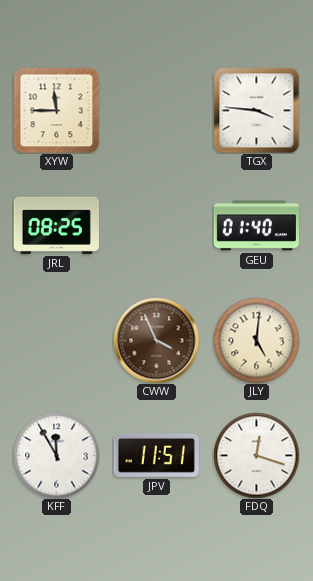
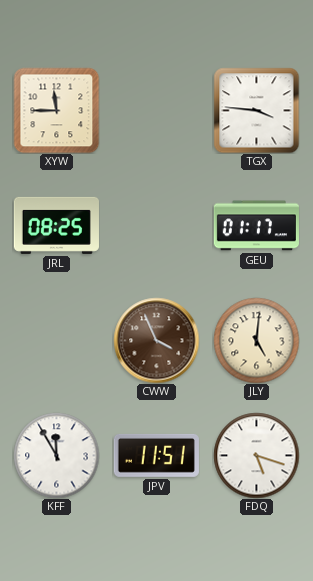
GEU: 01:40 -> 01:17 (256, 226)
FDQ: 12:18 -> 5:18 (256, 455)
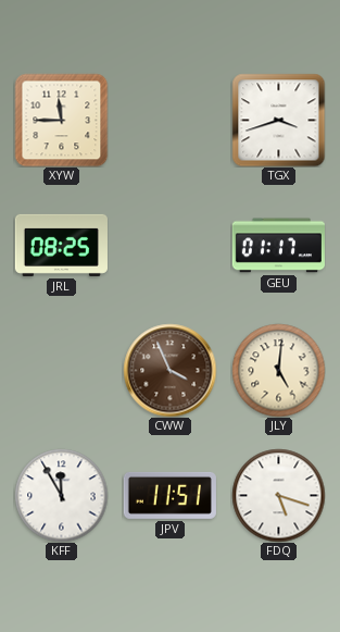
TGX: 3:46 -> 3:42 (278, 120)
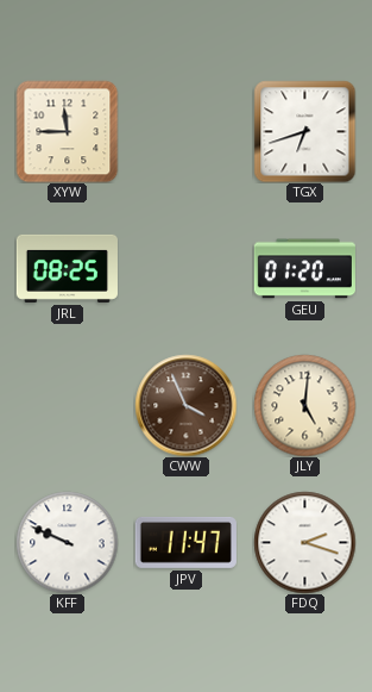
TGX: 3:42 -> 6:42 (304, 131)
GEU: 01:17 -> 01:20 (304, 269)
KFF: 11:55 -> 9:49 (67, 542)
JPV: 11:51 -> 11:47 (185, 542)
FDQ: 5:18 -> 2:18 (304, 542)
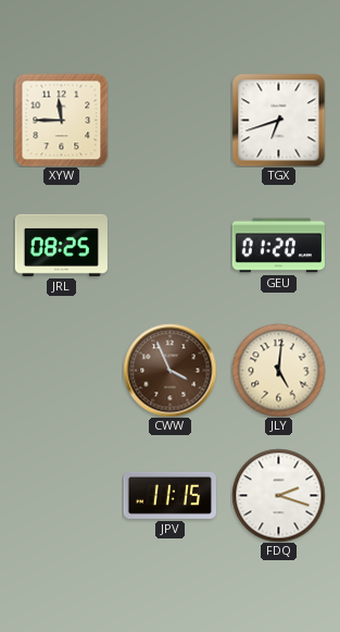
KFF: 9:49 -> none (67, 542)
JPV: 11:47 -> 11:15 (169, 495)
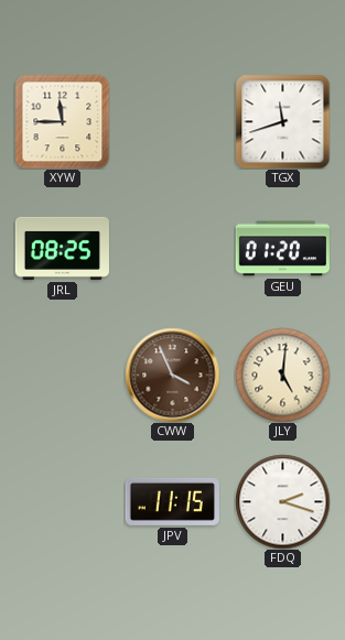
TGX: 6:42 -> 11:42 (282, 121)
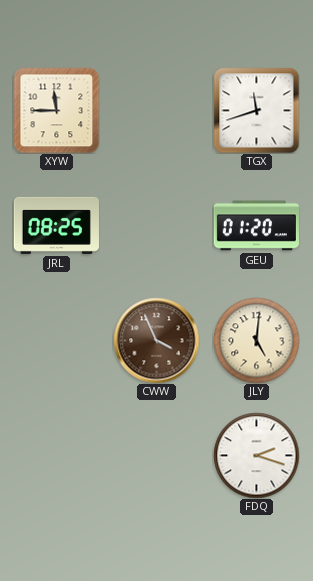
JPV: 11:15 -> none (172, 501)
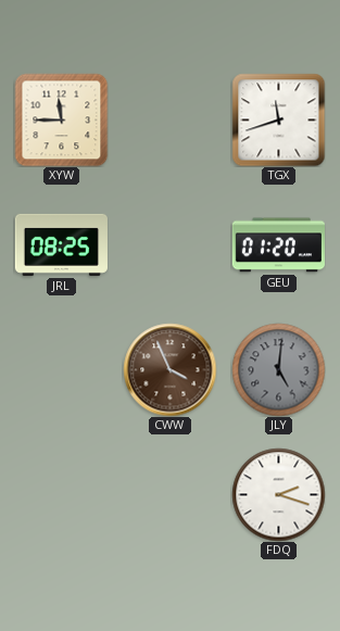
JLY dial: cream -> grey (278, 369)
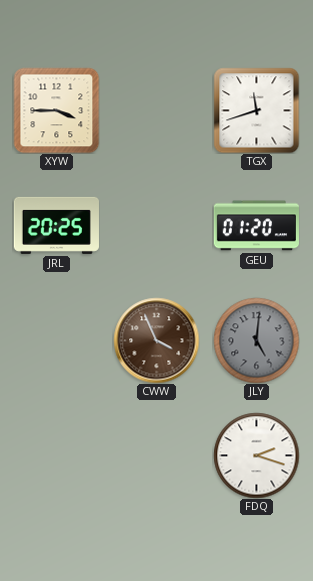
XYW: 11:45 -> 3:45 (56, 110)
JRL: 08:25 -> 20:25 (56, 225)
